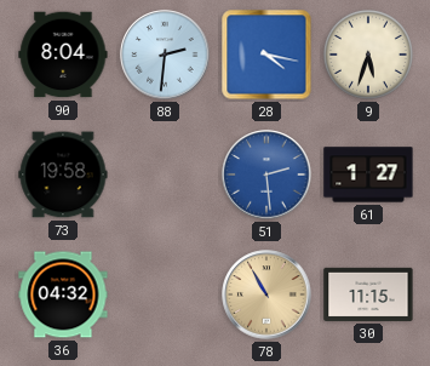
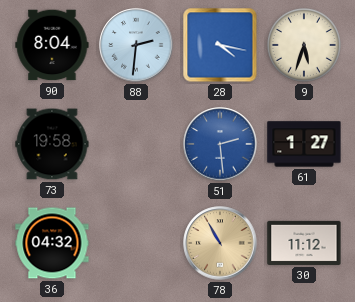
30: 11:15 -> 11:12 (304, 243)
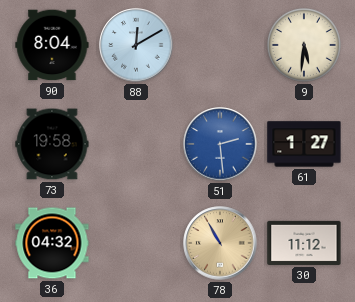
88: 2:31 -> 12:10 (136, 45)
28: 4:17 -> none (220, 45)
9: 5:33 -> 5:31 (304, 45)
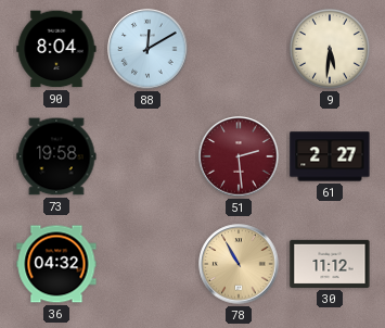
51 dial: blue -> burgundy (239, 156)
61: 1:27 -> 2:27 (330, 156)
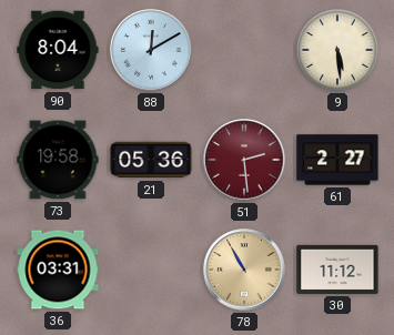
9: 5:31 -> 5:29 (337, 50)
21: none -> 05:36 (151, 160)
36: 04:32 -> 03:31 (58, 270)
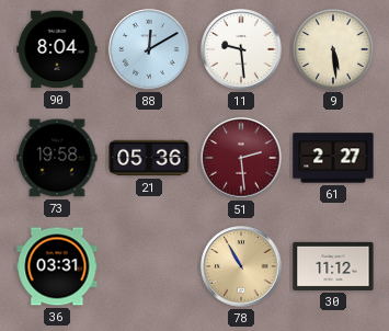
11: none -> 9:29 (241, 49)
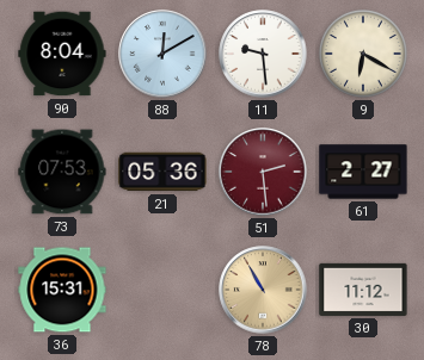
9: 5:29 -> 6:20 (363, 54)
73: 19:58 -> 07:53 (62, 172)
36: 03:31 -> 15:31 (62, 290)
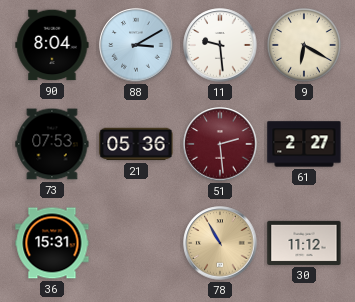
88: 12:10 -> 3:10 (136, 45)
